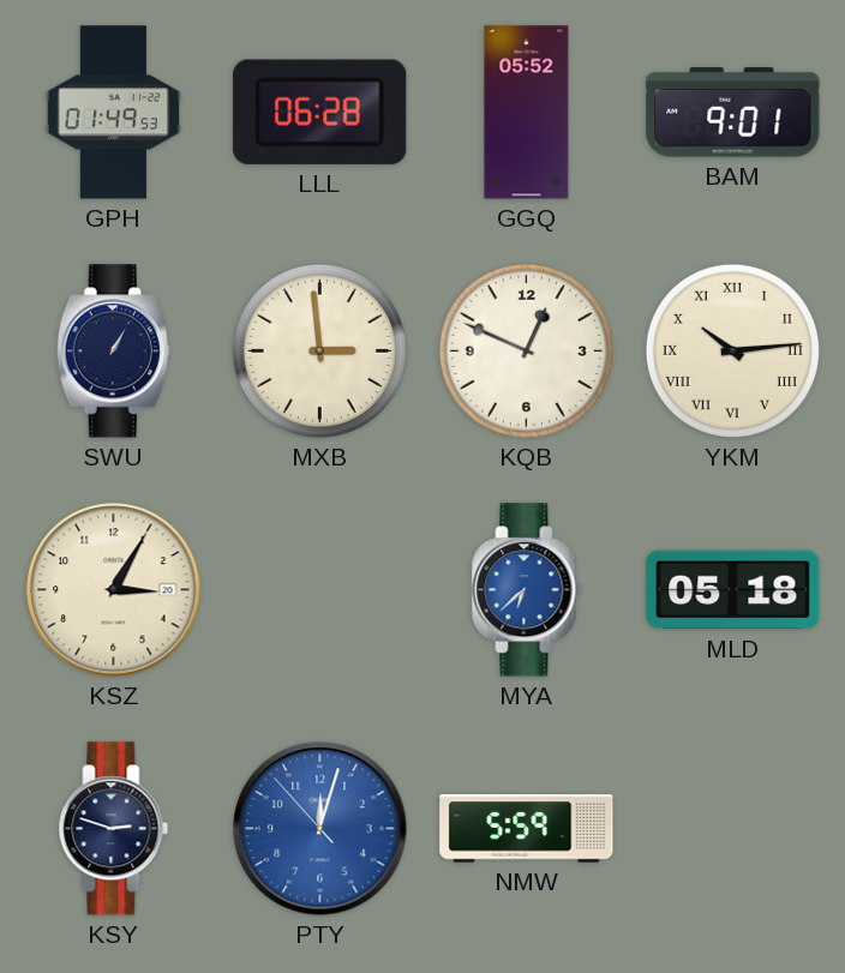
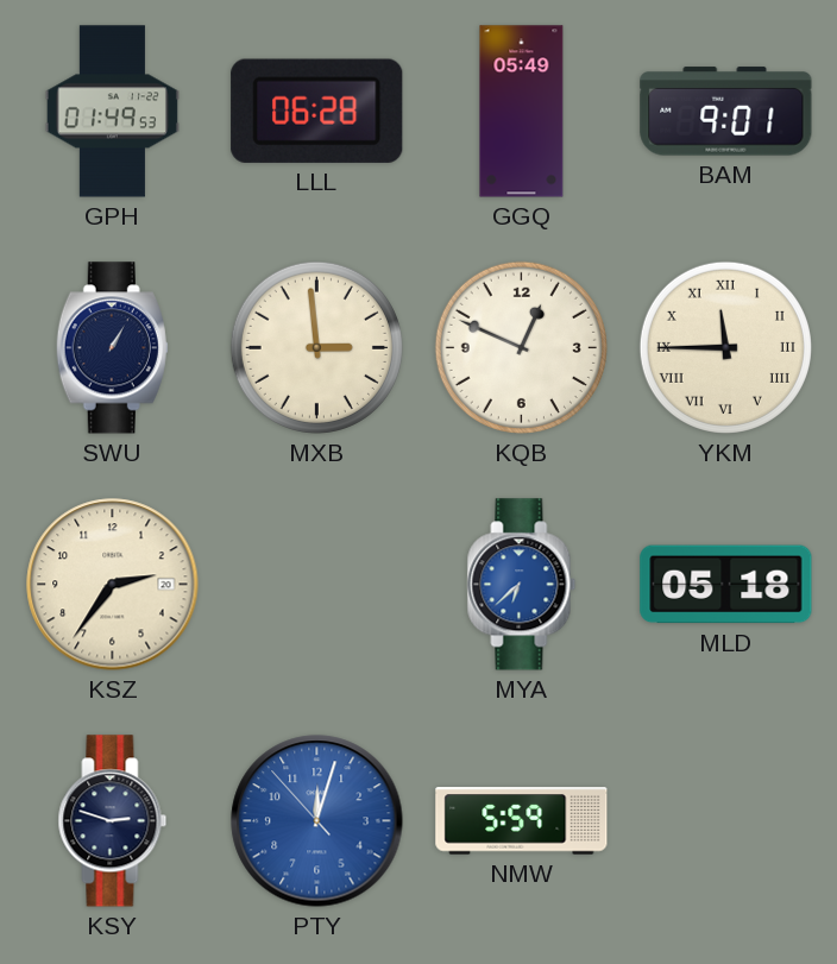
GGQ: 05:52 -> 05:49 (522, 112)
YKM: 10:14 -> 11:45 (725, 347)
KSZ: 3:05 -> 2:36 (113, 585)
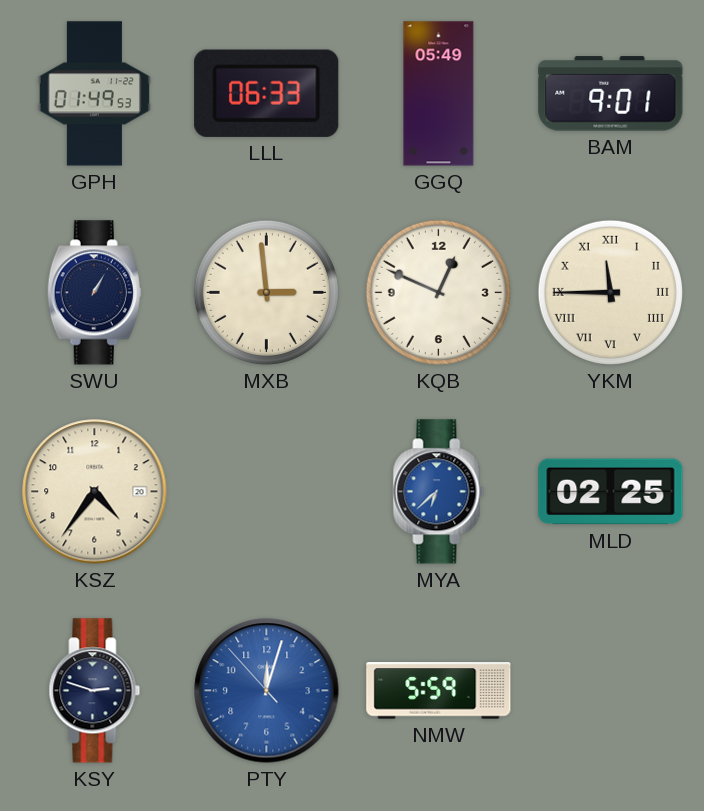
LLL: 06:28 -> 06:33 (267, 93)
KSZ: 2:36 -> 4:36 (95, 492)
MLD: 05:18 -> 02:25 (611, 492)
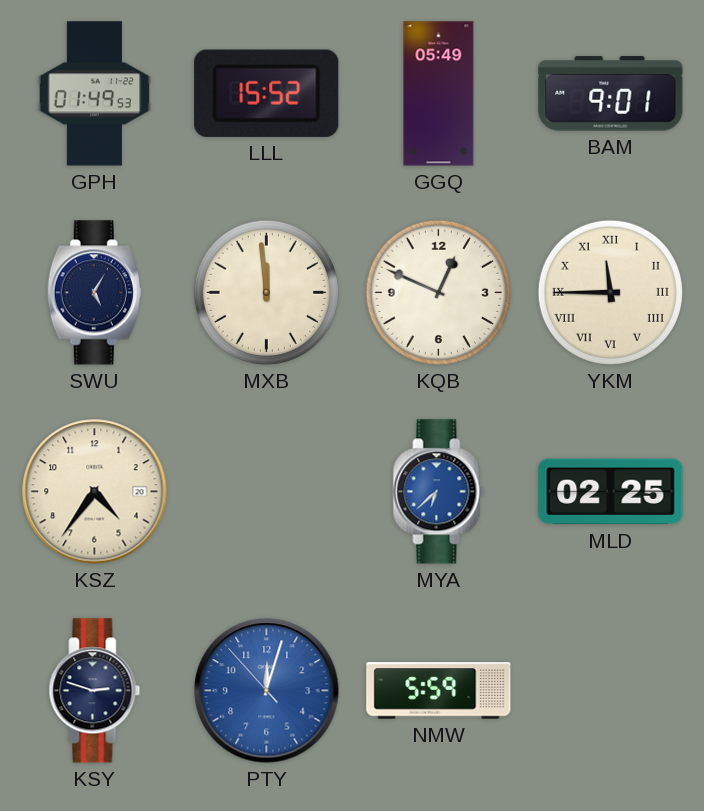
LLL: 06:33 -> 15:52 (267, 93)
SWU: 1:05 -> 5:05 (94, 293)
MXB: 2:59 -> 11:59 (266, 292)
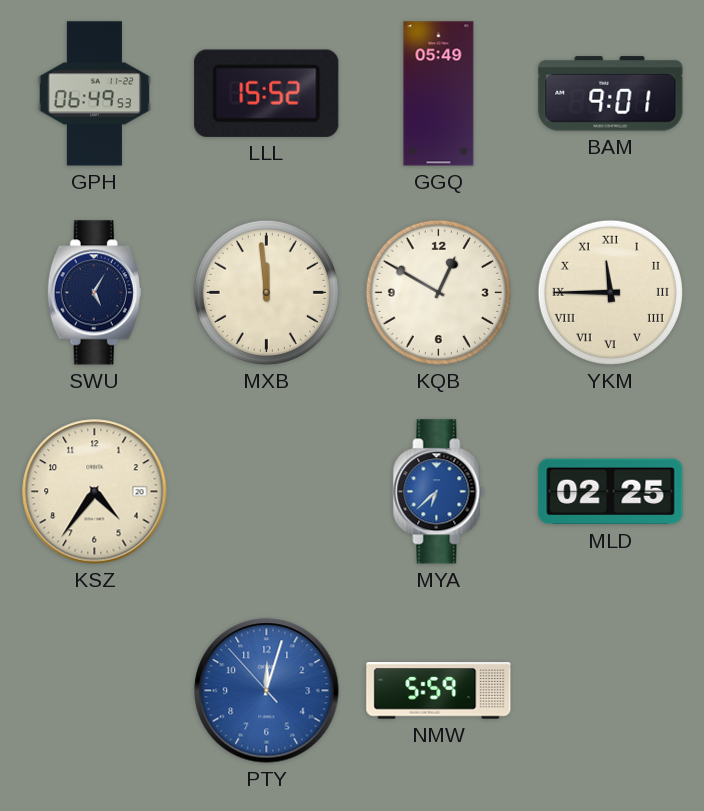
GPH: 01:49 -> 06:49 (94, 94)
KQB: 12:49 -> 12:50 (438, 292)
KSY: 2:48 -> none (95, 691)
